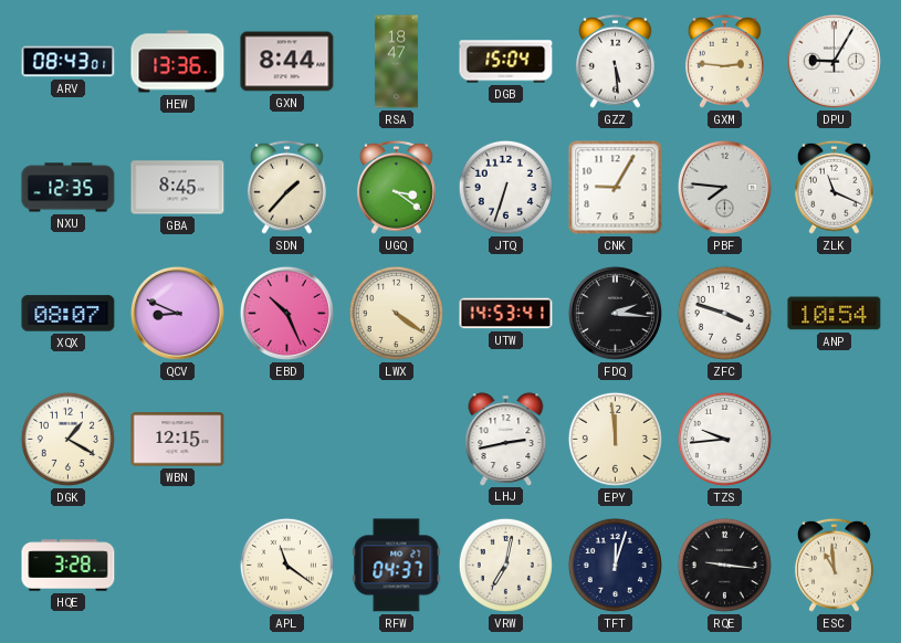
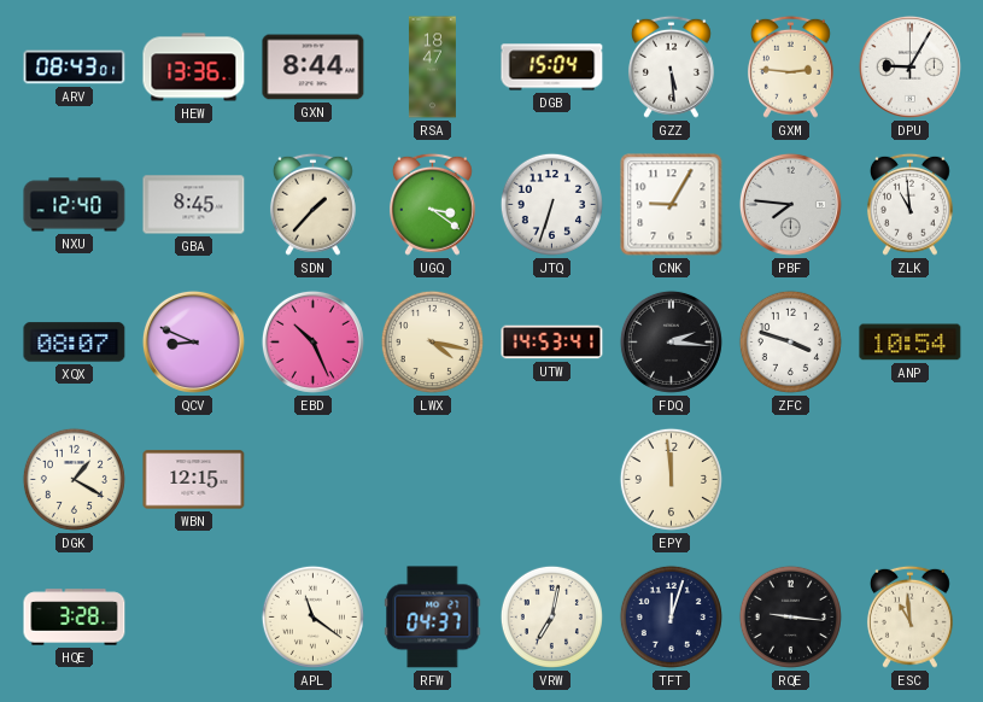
NXU: 12:35 -> 12:40 (75, 205)
ZLK: 11:19 -> 10:59 (909, 204)
LWX: 4:21 -> 4:17 (432, 341)
LHJ: 2:43 -> none (506, 439)
TZS: 9:44 -> none (724, 439)
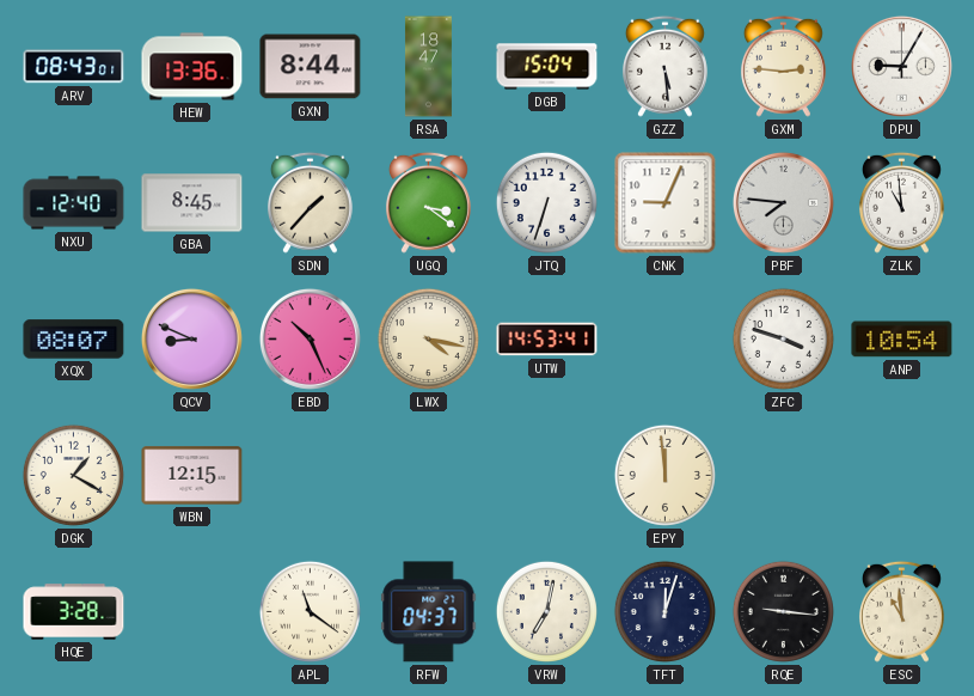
CNK: 9:05 -> 9:04 (666, 203)
FDQ: 2:16 -> none (671, 341)
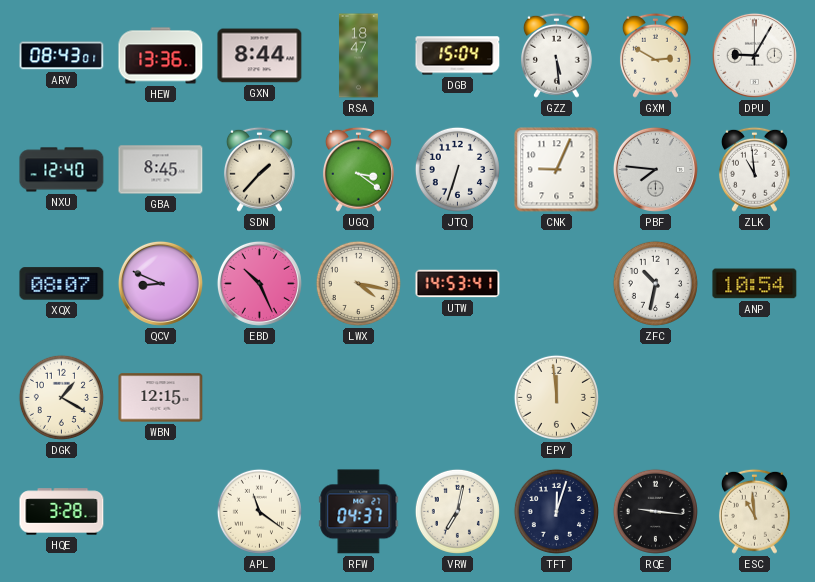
GXM: 2:46 -> 2:50 (655, 55)
ZFC: 3:48 -> 10:32 (655, 283)
